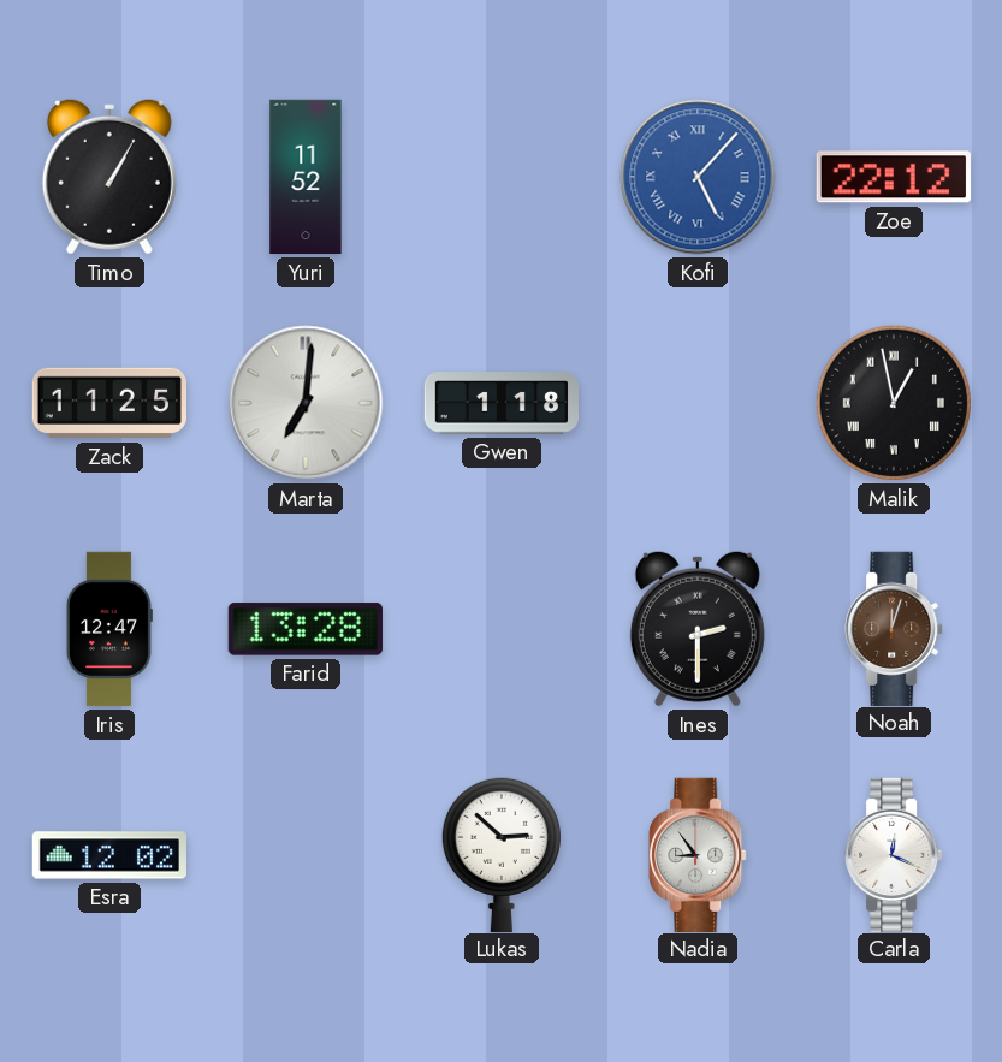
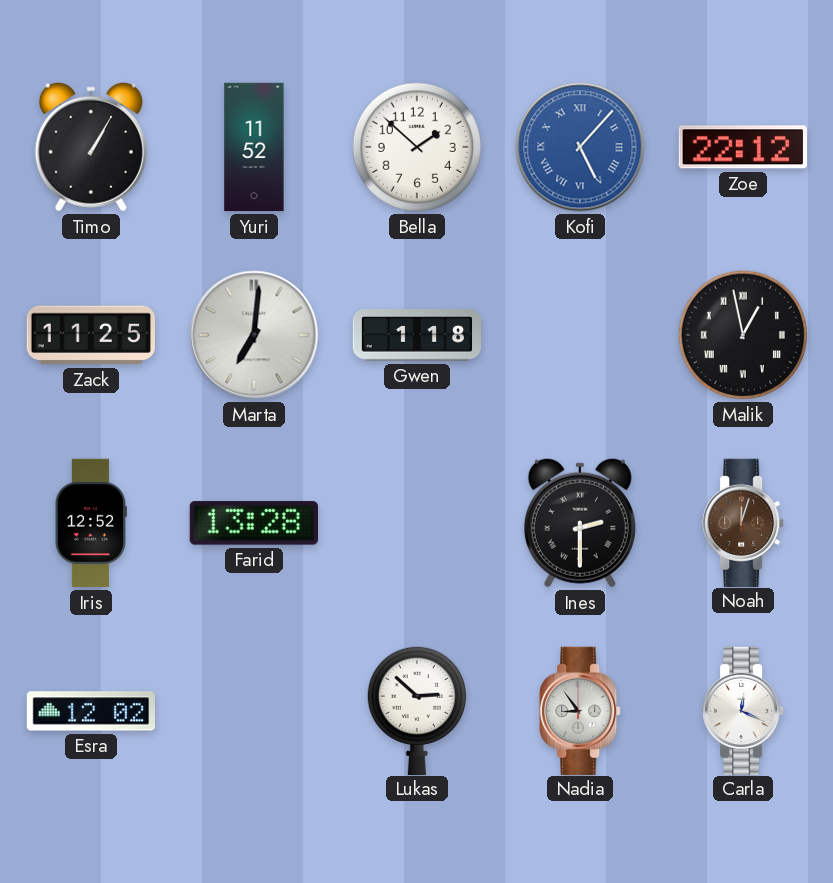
Bella: none -> 1:52 (417, 147)
Iris: 12:47 -> 12:52 (91, 523)
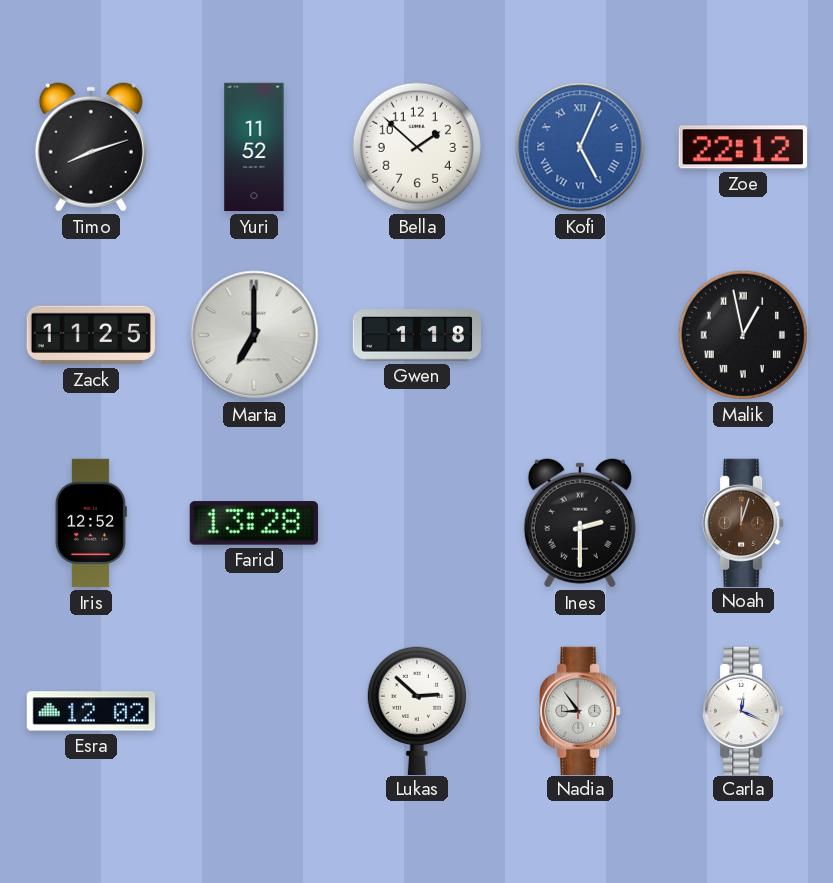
Timo: 1:05 -> 8:12 (91, 147)
Kofi: 5:07 -> 5:04 (580, 147)
Marta: 7:01 -> 7:00 (254, 335)
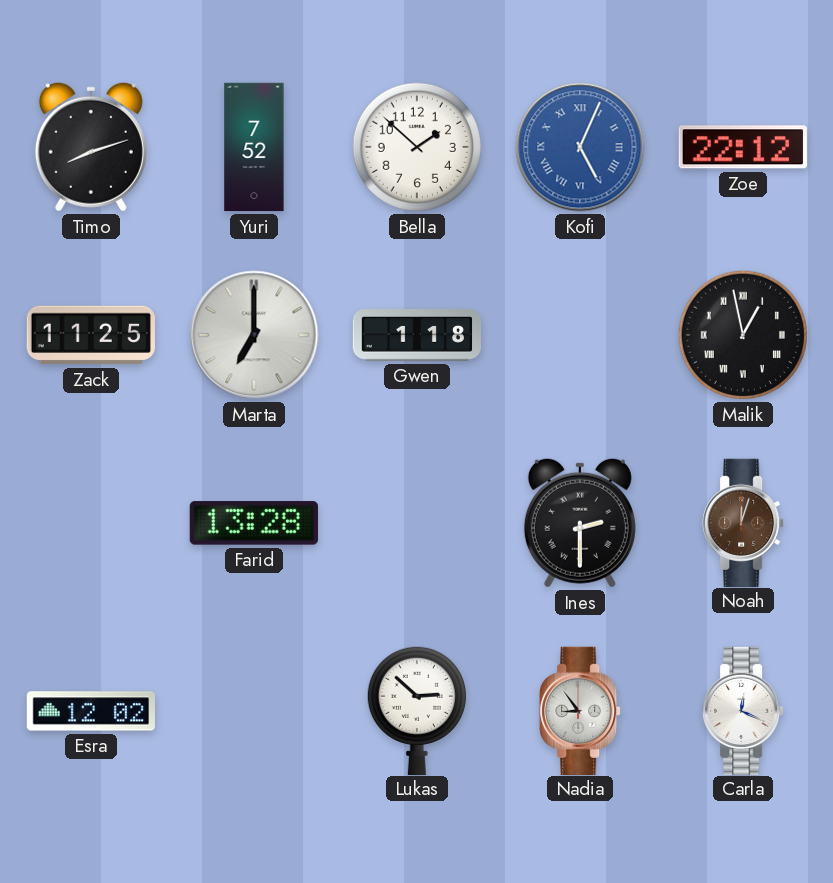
Yuri: 11:52 -> 7:52 (254, 147)
Iris: 12:52 -> none (91, 523)
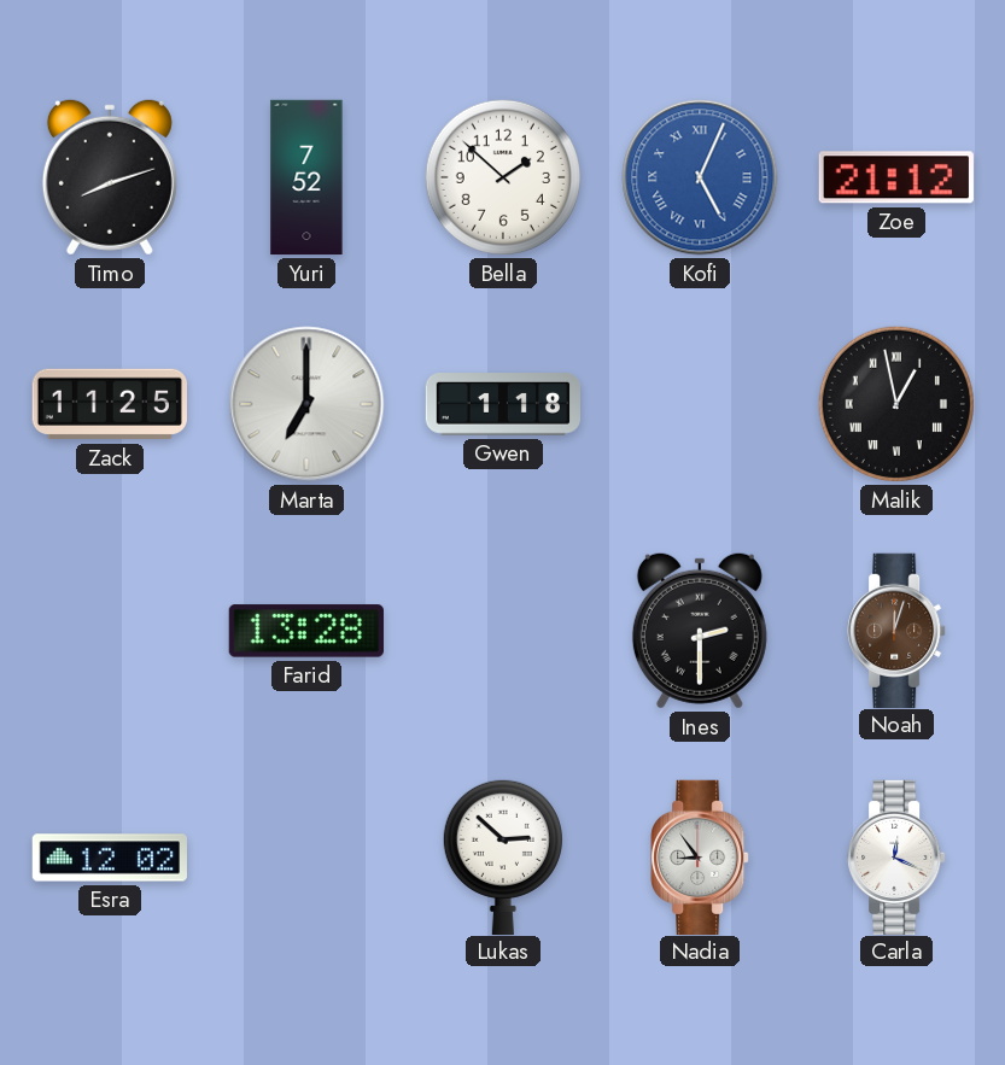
Zoe: 22:12 -> 21:12 (896, 177)
